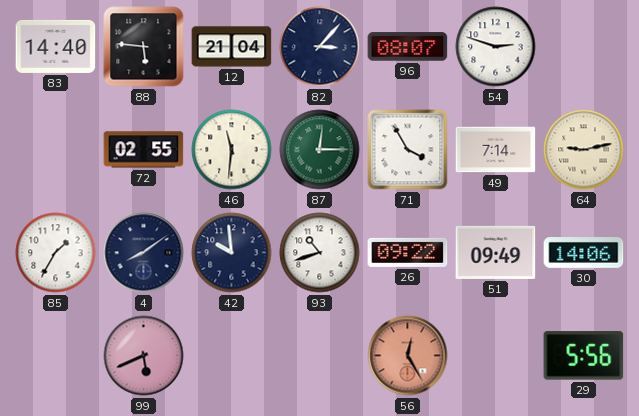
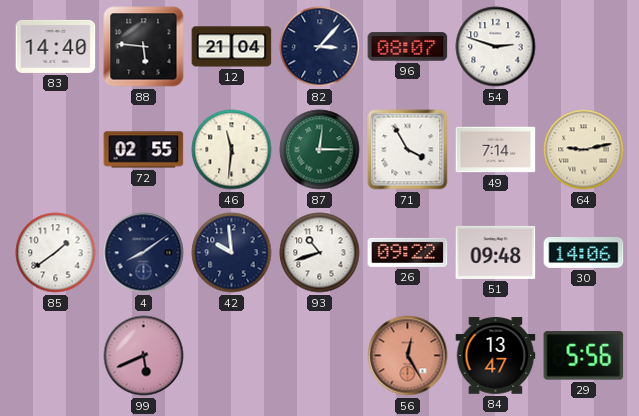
85: 1:35 -> 1:39 (56, 253)
51: 09:49 -> 09:48 (496, 252)
84: none -> 13:47 (496, 356)
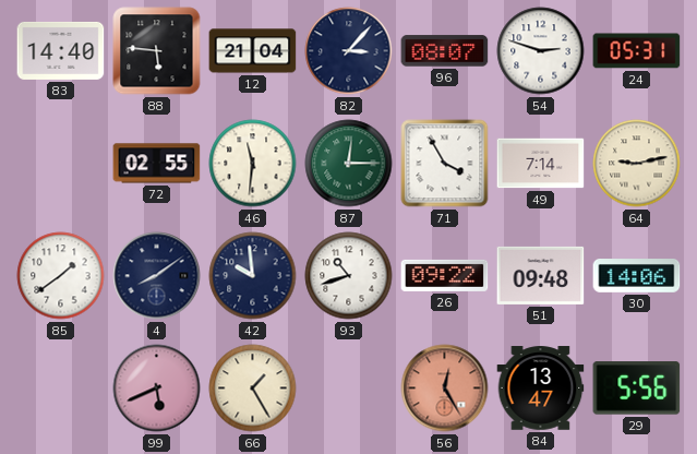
24: none -> 05:31 (637, 51)
66: none -> 1:25 (253, 389)
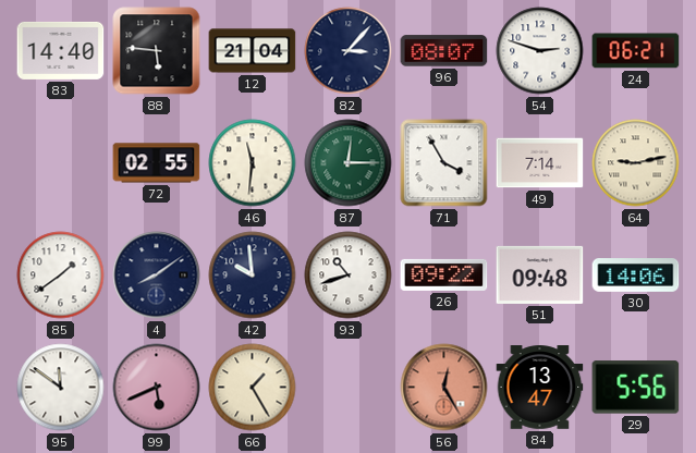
24: 05:31 -> 06:21 (636, 51)
95: none -> 11:51 (61, 388)
